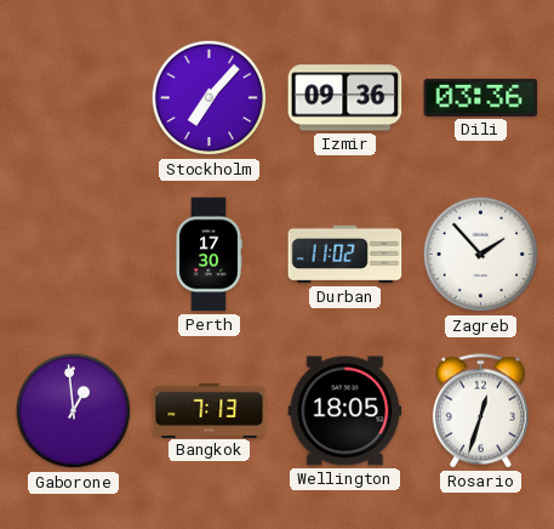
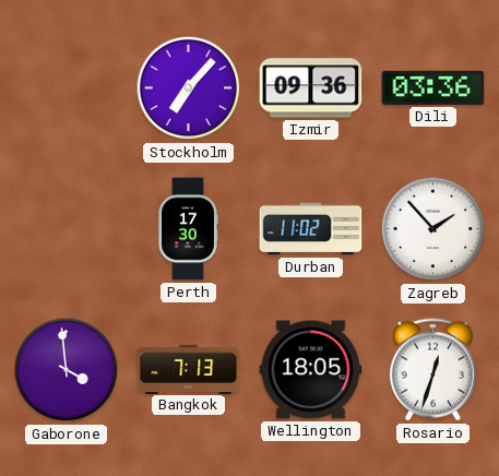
Gaborone: 12:59 -> 3:59 (67, 370)
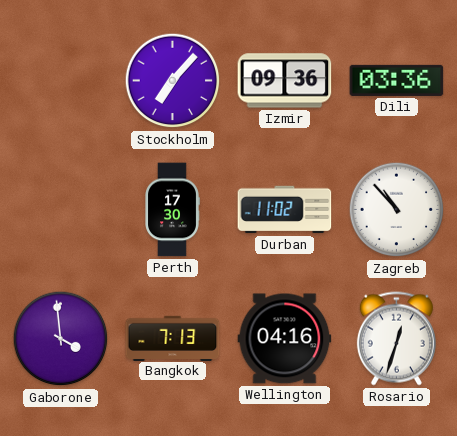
Zagreb: 1:53 -> 10:53 (397, 210)
Wellington: 18:05 -> 04:16 (285, 339)
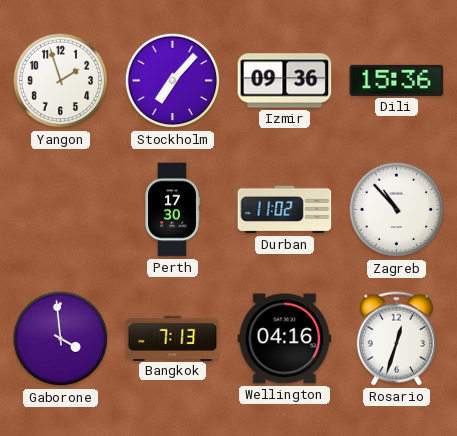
Yangon: none -> 1:57 (61, 81)
Dili: 03:36 -> 15:36 (397, 80)
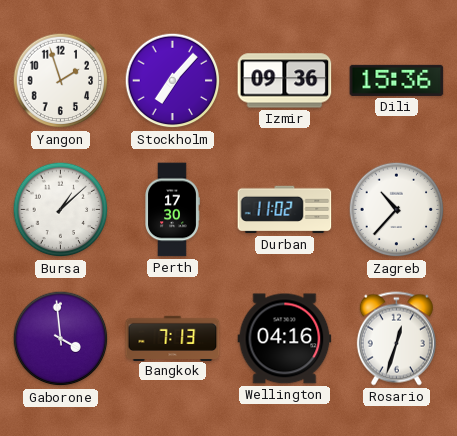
Bursa: none -> 1:08 (61, 210)
Zagreb: 10:53 -> 10:37 (397, 210)
